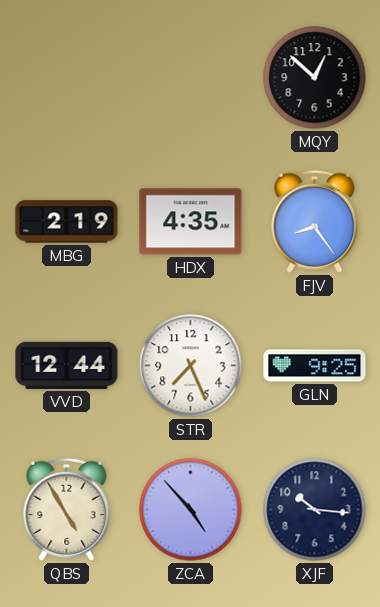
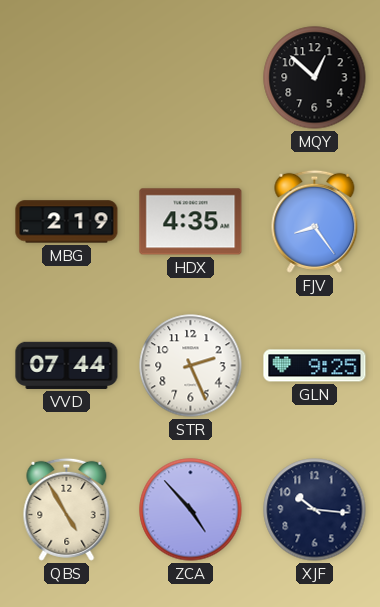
VVD: 12:44 -> 07:44 (67, 365)
STR: 7:26 -> 2:26 (191, 366)
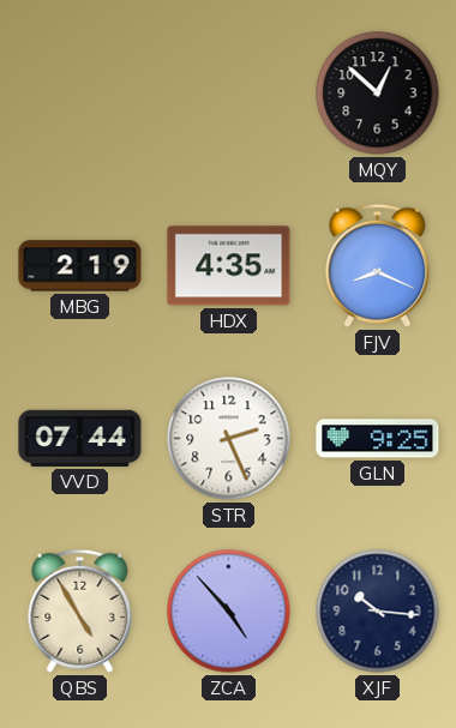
FJV: 8:24 -> 8:19 (378, 265)
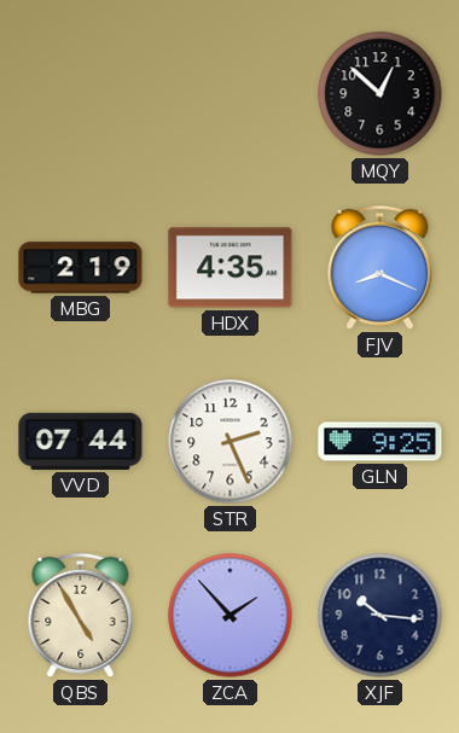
ZCA: 4:53 -> 1:53 (231, 616)
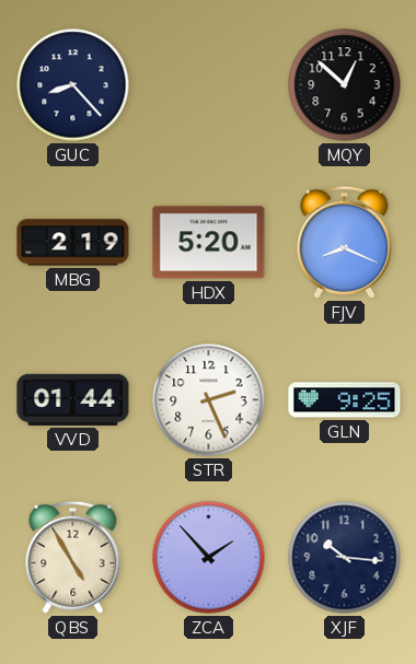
GUC: none -> 8:23 (73, 85)
HDX: 4:35 -> 5:20 (209, 243)
VVD: 07:44 -> 01:44 (73, 399)
